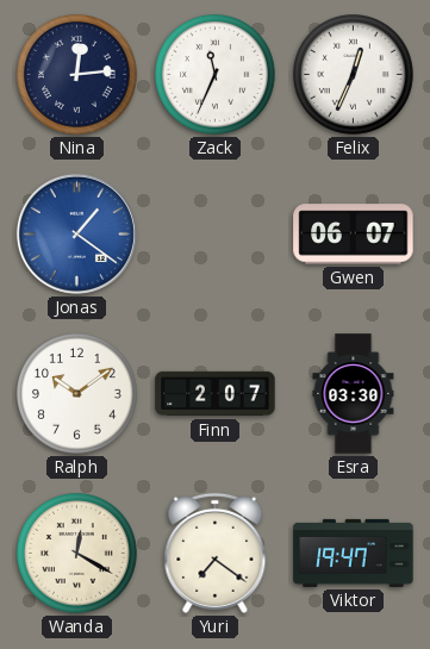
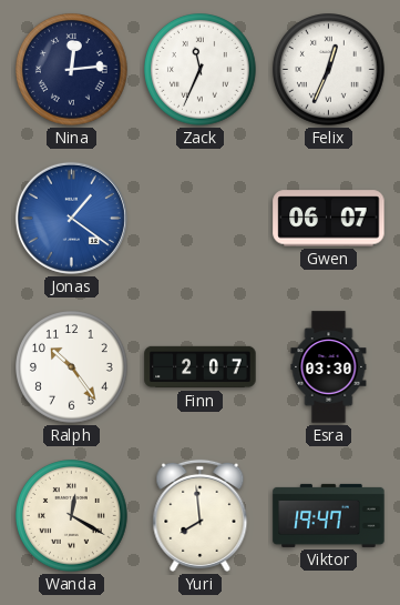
Ralph: 10:09 -> 10:24 (72, 367)
Yuri: 7:21 -> 7:59 (201, 515)
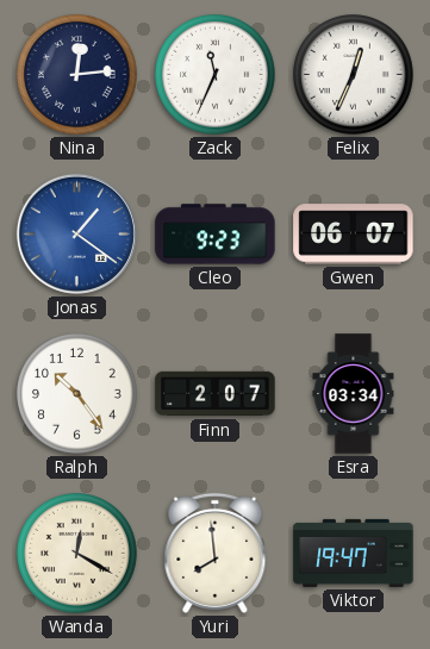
Cleo: none -> 9:23 (216, 235)
Esra: 03:30 -> 03:34 (354, 394)
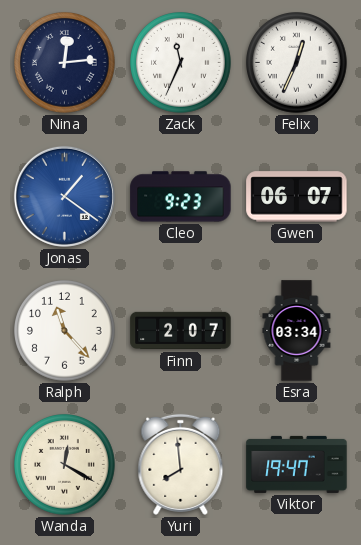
Ralph: 10:24 -> 11:23 (65, 331)
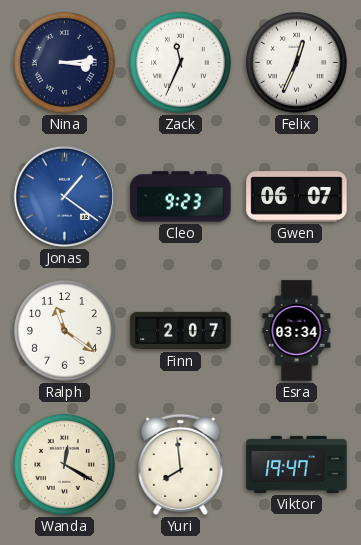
Nina: 12:14 -> 3:14 (65, 63)
Ralph: 11:23 -> 11:21 (65, 331)
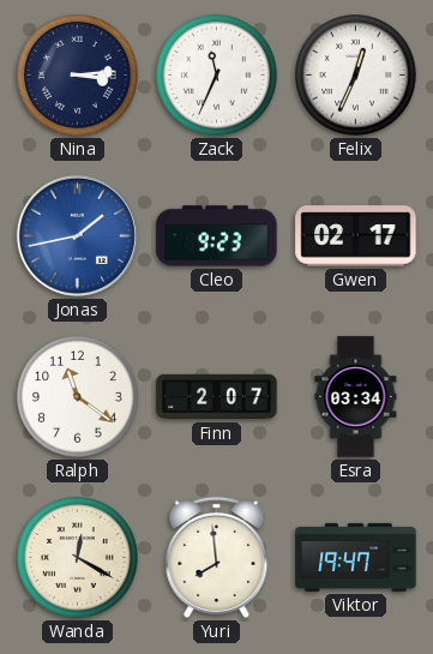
Jonas: 1:21 -> 1:43 (77, 235)
Gwen: 06:07 -> 02:17 (356, 236)
